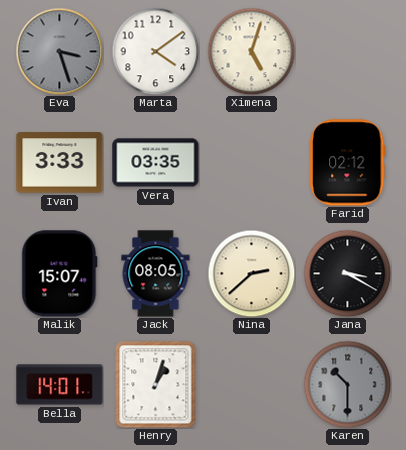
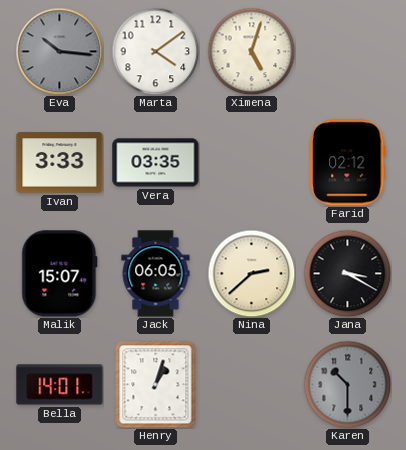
Eva: 3:27 -> 10:16 (59, 51)
Jack: 08:05 -> 06:05 (156, 274)
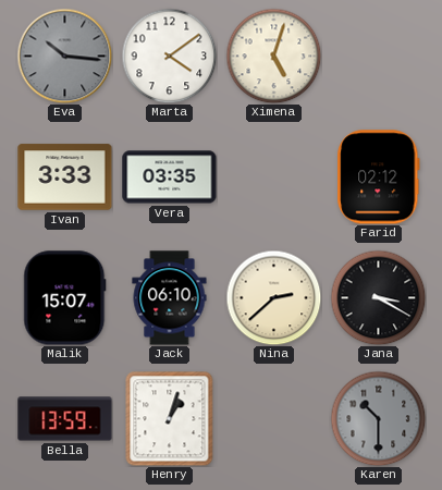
Jack: 06:05 -> 06:10 (170, 298)
Bella: 14:01 -> 13:59 (65, 419)
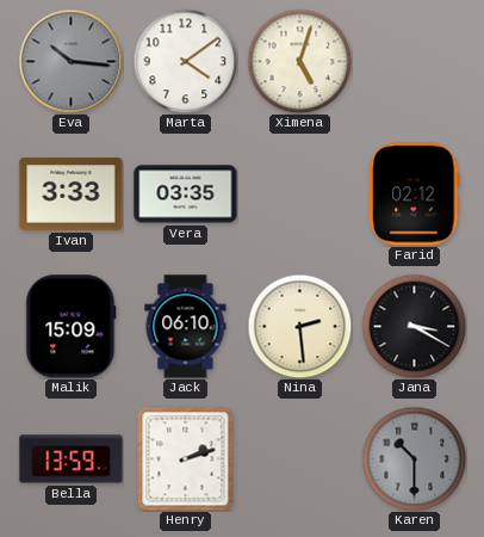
Malik: 15:07 -> 15:09 (72, 327)
Nina: 2:38 -> 2:29 (299, 326)
Henry: 1:03 -> 2:12 (186, 458)
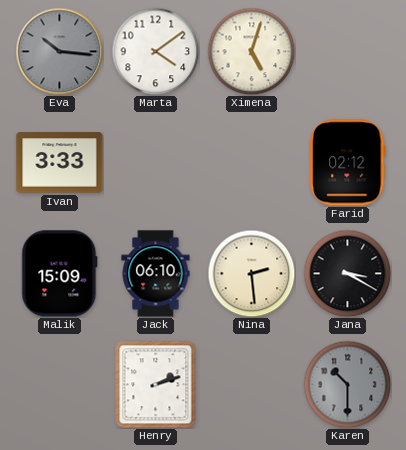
Vera: 03:35 -> none (186, 195)
Bella: 13:59 -> none (72, 459)
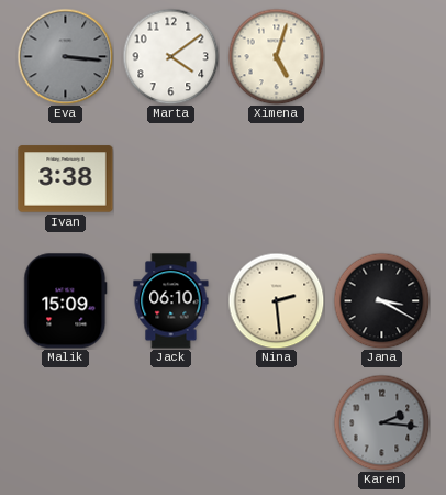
Eva: 10:16 -> 3:16 (65, 56)
Ivan: 3:33 -> 3:38 (66, 179)
Farid: 02:12 -> none (348, 163)
Henry: 2:12 -> none (156, 384)
Karen: 10:30 -> 2:16 (381, 422)
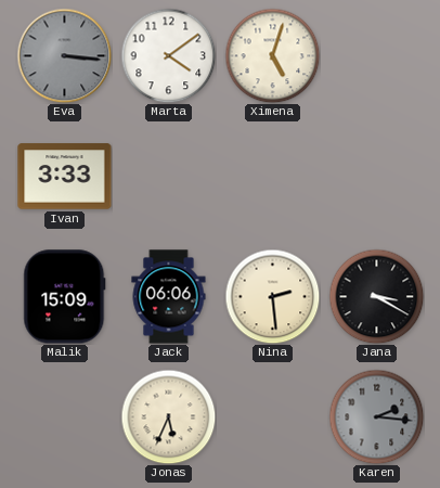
Ivan: 3:38 -> 3:33 (65, 177)
Jack: 06:10 -> 06:06 (169, 297)
Jonas: none -> 5:34 (168, 416)
